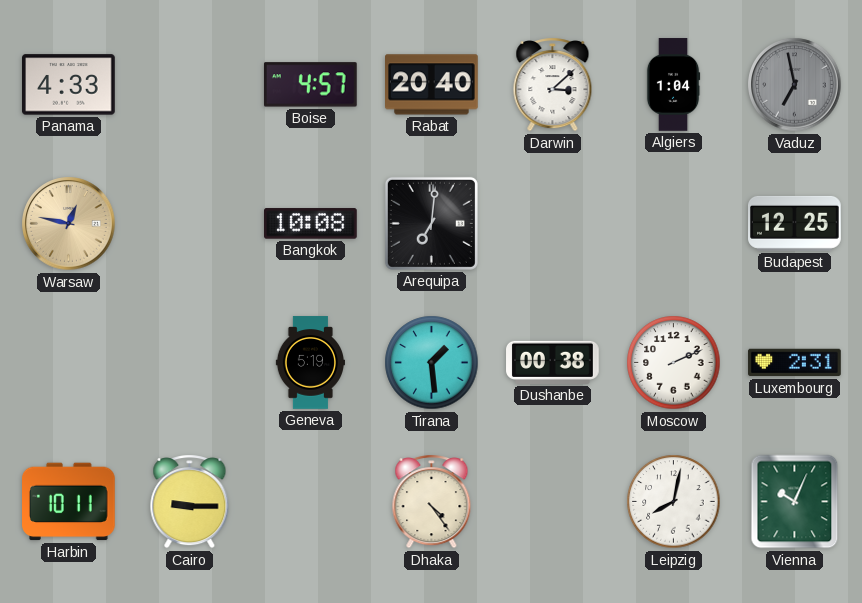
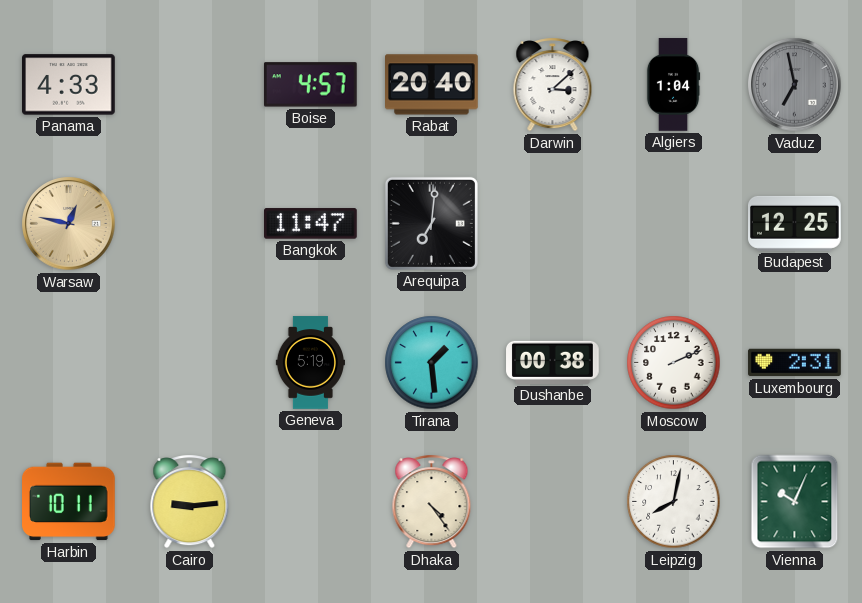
Bangkok: 10:08 -> 11:47 (311, 224)
Cairo: 9:15 -> 9:14 (190, 502)
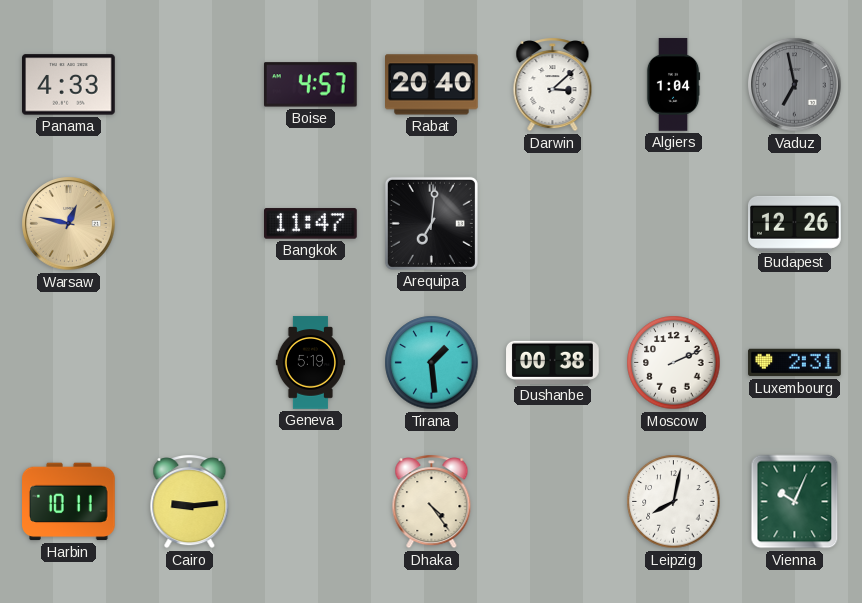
Budapest: 12:25 -> 12:26 (795, 223)
